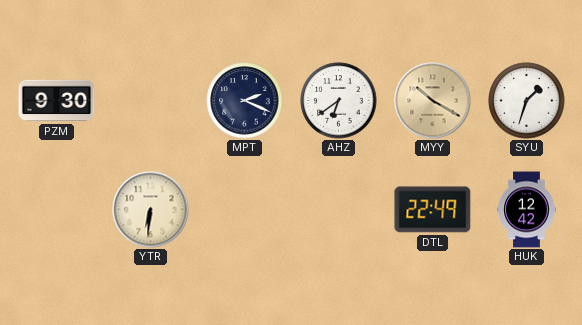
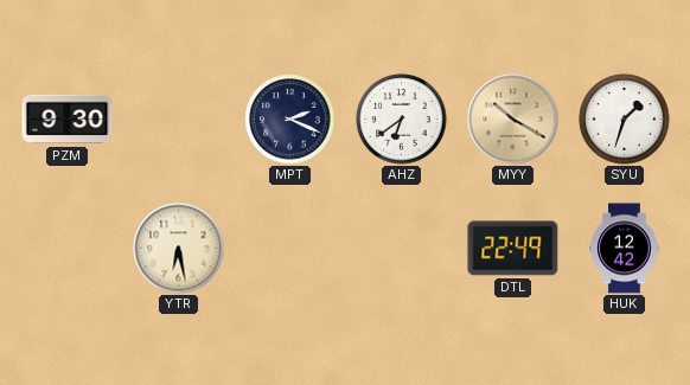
YTR: 6:31 -> 6:28 (179, 249)
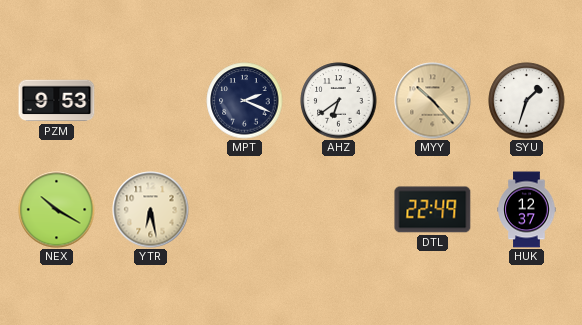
PZM: 9:30 -> 9:53 (57, 101)
MYY: 10:20 -> 10:23 (433, 101)
NEX: none -> 10:20 (57, 210)
HUK: 12:42 -> 12:37 (527, 210)
